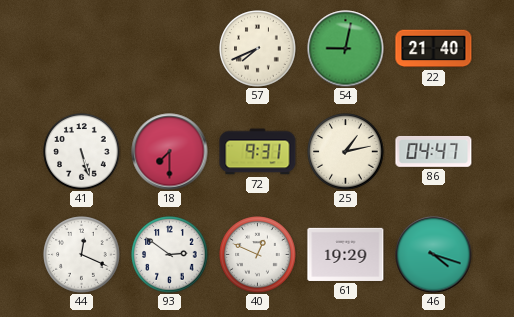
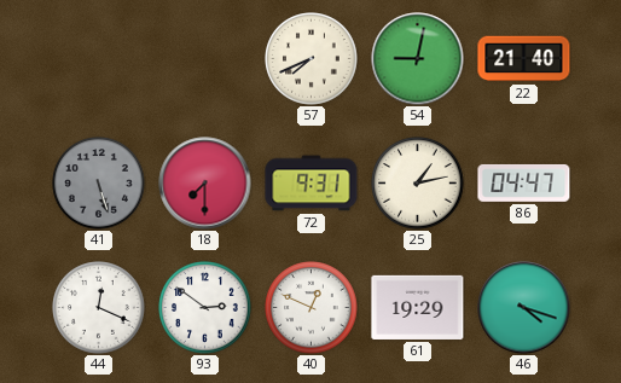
41 dial: white -> grey (99, 184)
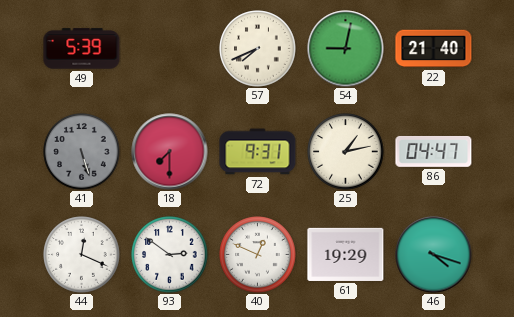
49: none -> 5:39 (82, 49)
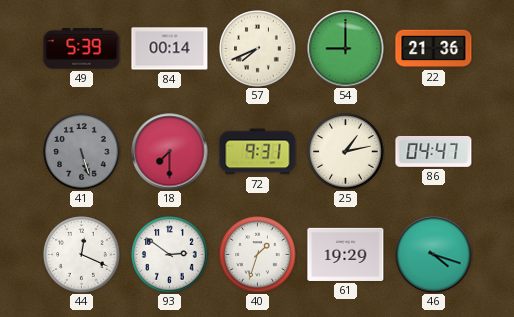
84: none -> 00:14 (170, 49)
54: 9:02 -> 9:00 (346, 49)
22: 21:40 -> 21:36 (434, 49)
40: 12:49 -> 1:33 (258, 255)
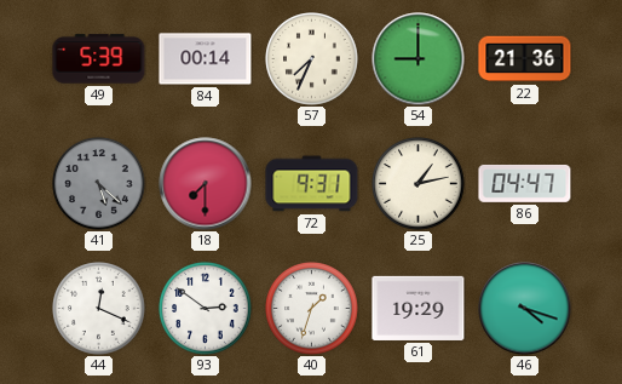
57: 7:41 -> 7:34 (312, 59)
41: 5:27 -> 5:22 (99, 184)
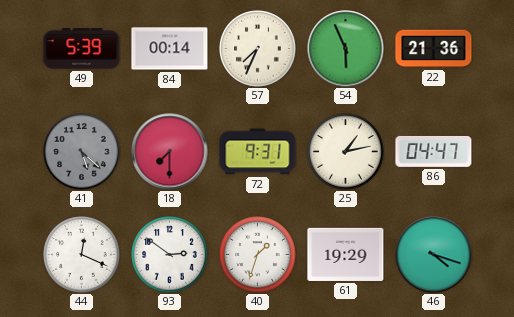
54: 9:00 -> 5:56 (346, 49)
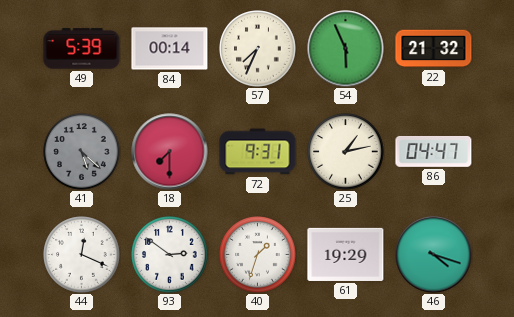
22: 21:36 -> 21:32 (434, 49)
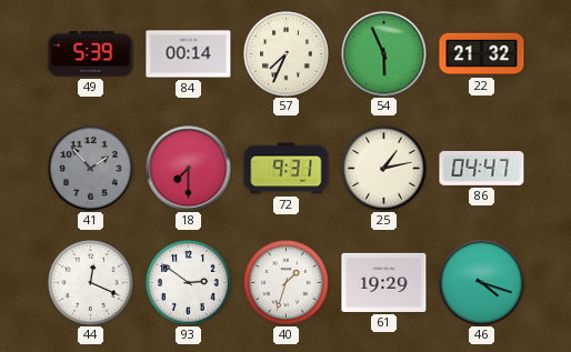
41: 5:22 -> 1:53 (91, 169)
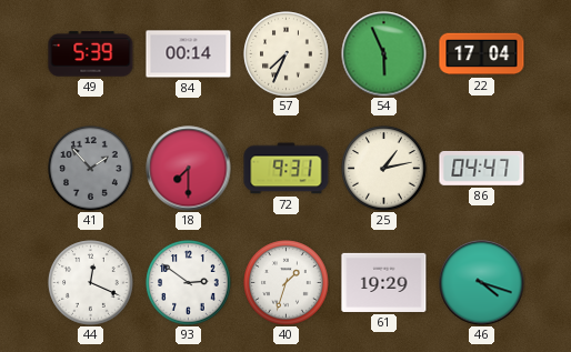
22: 21:32 -> 17:04 (482, 54)
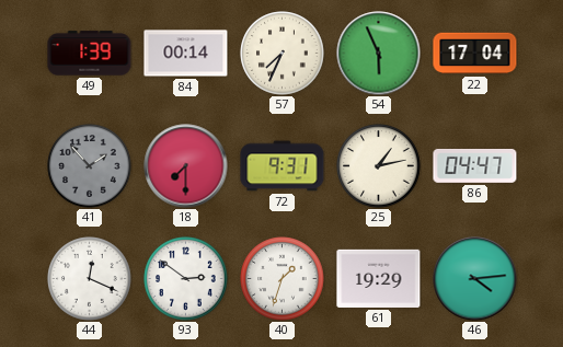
49: 5:39 -> 1:39 (90, 54)
46: 4:18 -> 4:14 (475, 279)
